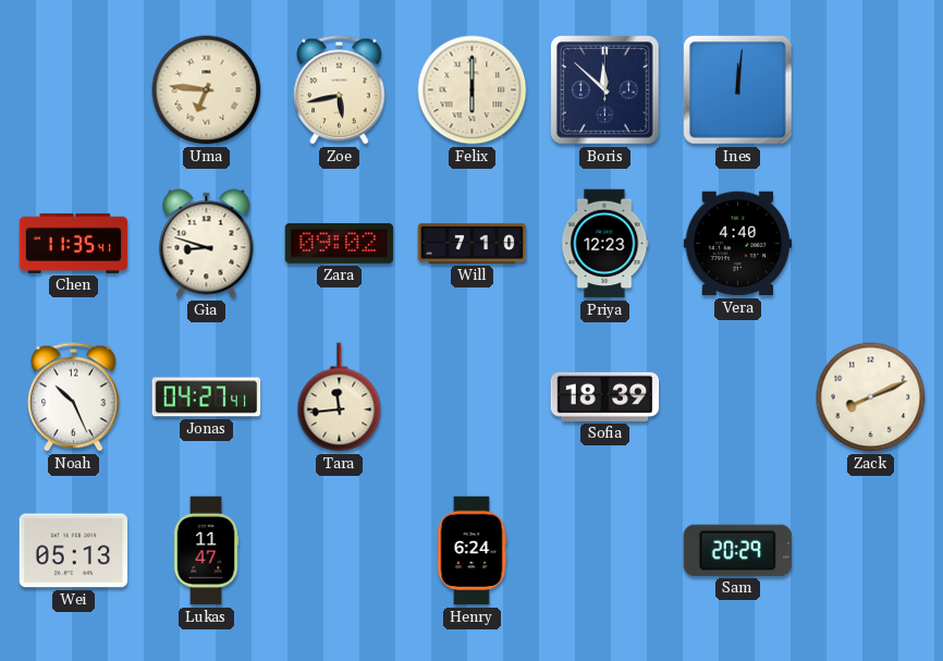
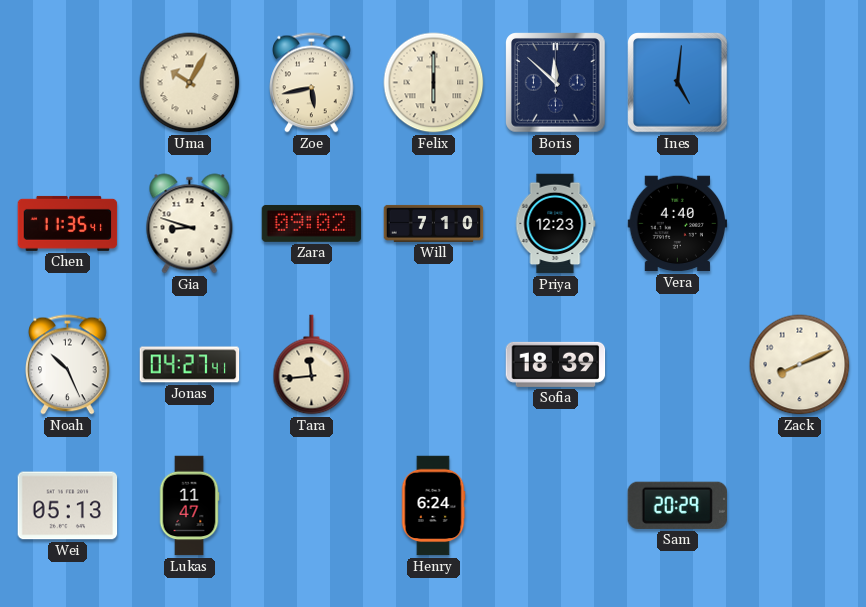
Uma: 6:46 -> 10:05 (190, 83)
Ines: 12:01 -> 5:01 (678, 83)
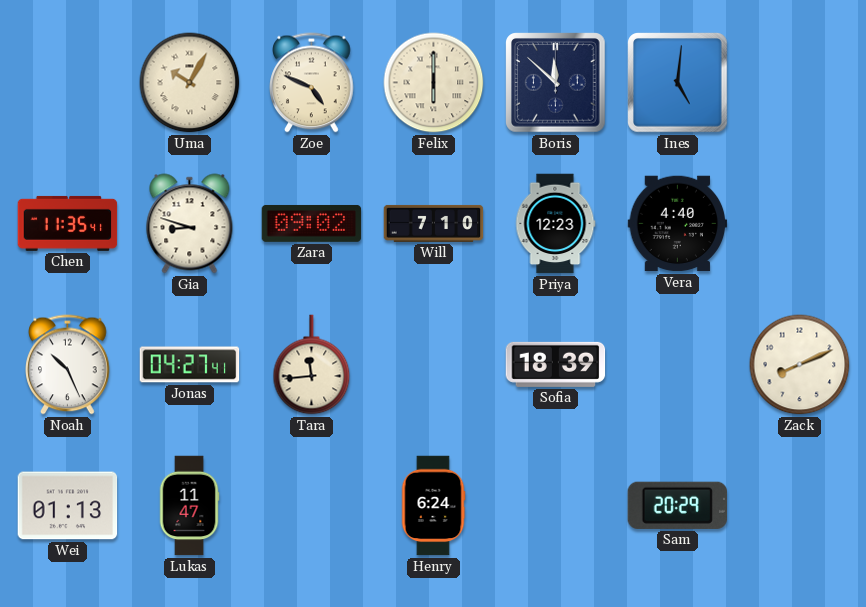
Zoe: 5:43 -> 4:49 (312, 83)
Wei: 05:13 -> 01:13 (68, 506)
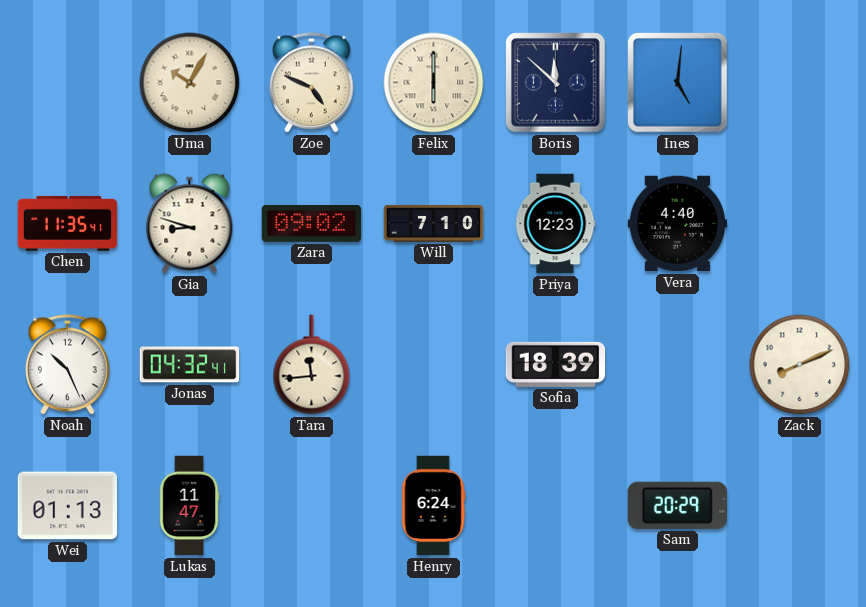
Jonas: 04:27 -> 04:32 (190, 365)
